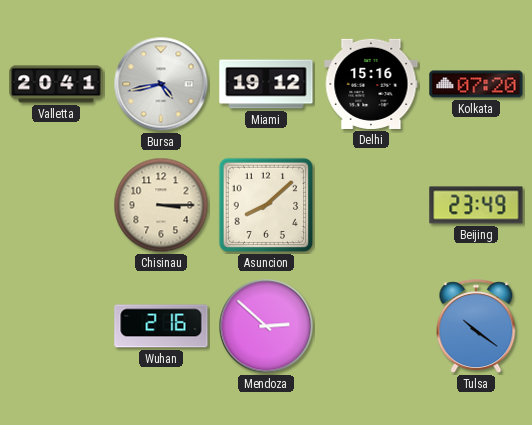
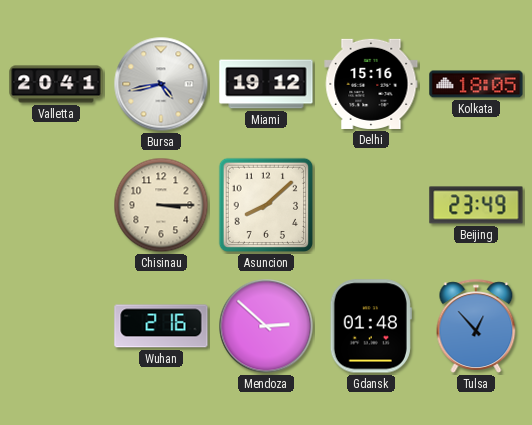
Kolkata: 07:20 -> 18:05 (476, 84)
Gdansk: none -> 01:48 (371, 326)
Tulsa: 10:21 -> 12:53 (476, 326)
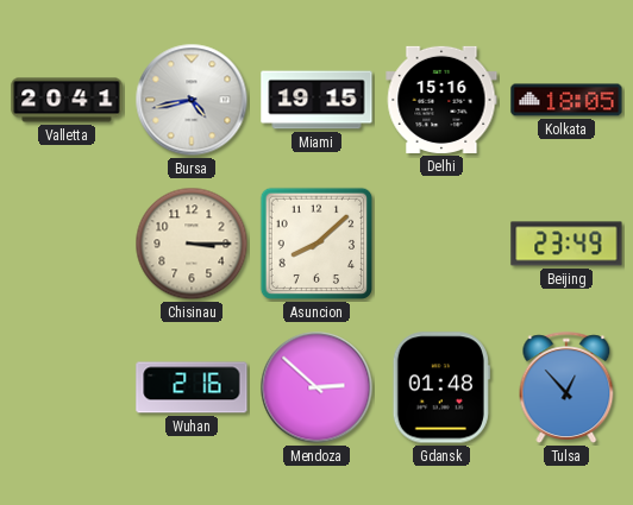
Miami: 19:12 -> 19:15 (316, 100)
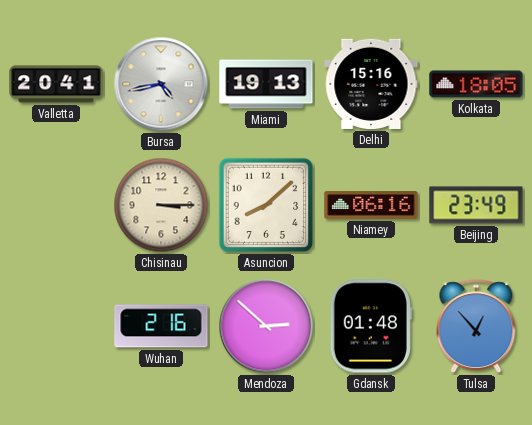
Miami: 19:15 -> 19:13 (266, 84)
Niamey: none -> 06:16 (371, 205)
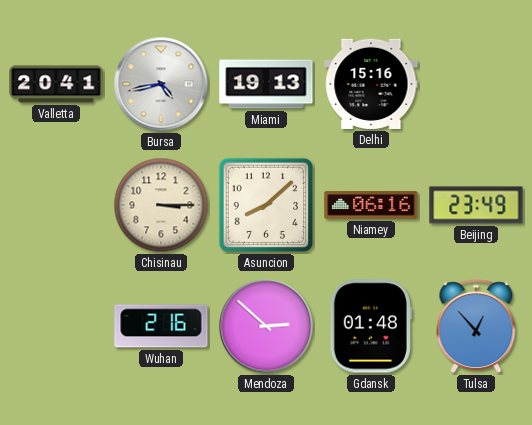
Kolkata: 18:05 -> none (476, 84)
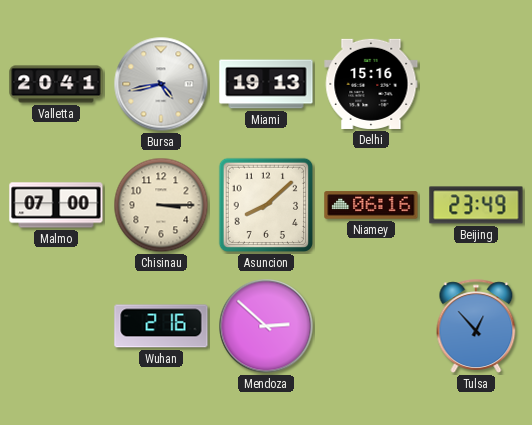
Malmo: none -> 07:00 (56, 205)
Gdansk: 01:48 -> none (371, 326)
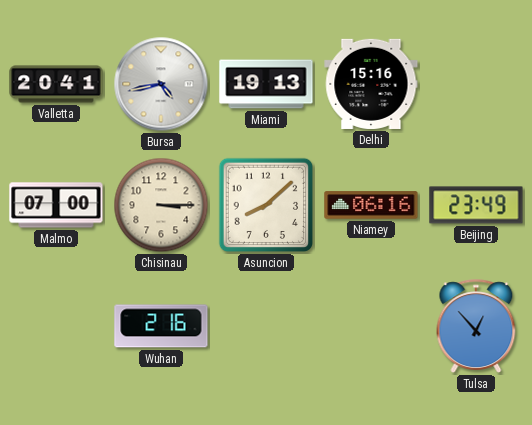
Mendoza: 2:52 -> none (266, 326)
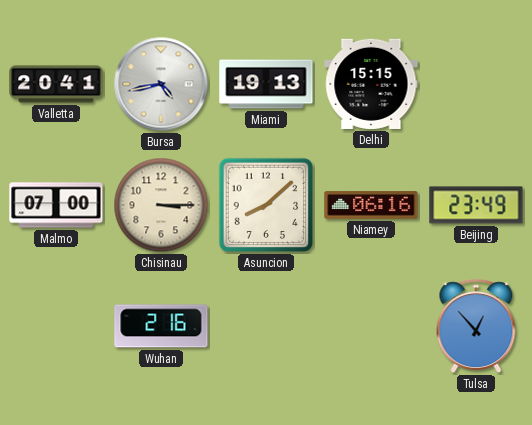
Delhi: 15:16 -> 15:15 (371, 84)
